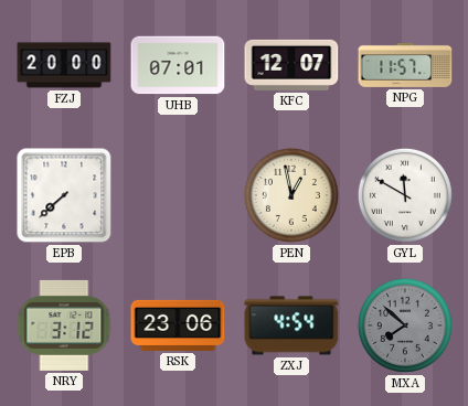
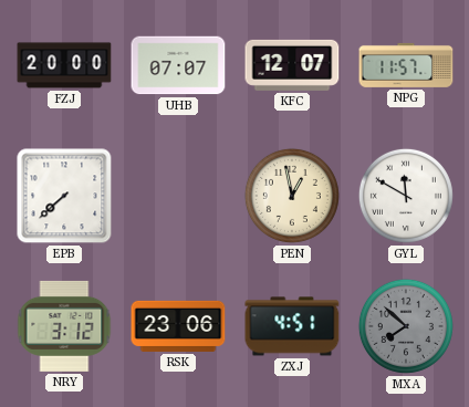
UHB: 07:01 -> 07:07 (178, 65)
ZXJ: 4:54 -> 4:51 (292, 326)
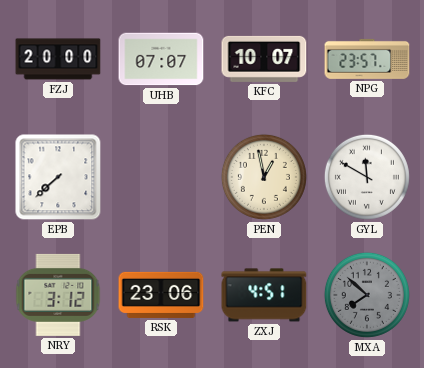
KFC: 12:07 -> 10:07 (264, 59)
NPG: 11:57 -> 23:57 (367, 59)
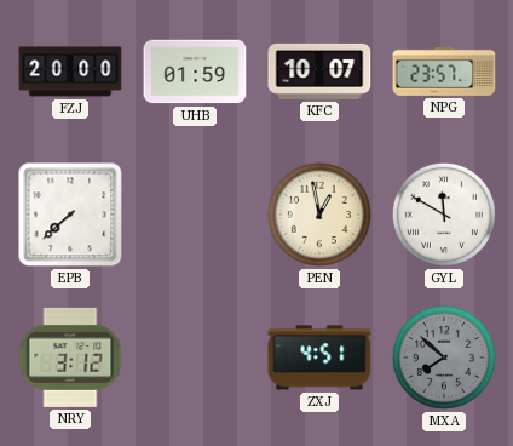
UHB: 07:07 -> 01:59 (195, 72)
RSK: 23:06 -> none (161, 295)
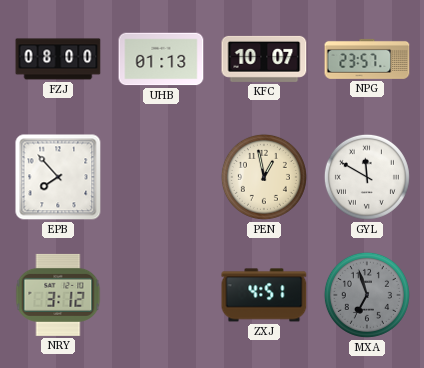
FZJ: 20:00 -> 08:00 (58, 59)
UHB: 01:59 -> 01:13 (161, 59)
EPB: 7:38 -> 7:53 (58, 177)
MXA: 7:52 -> 6:57 (367, 295)
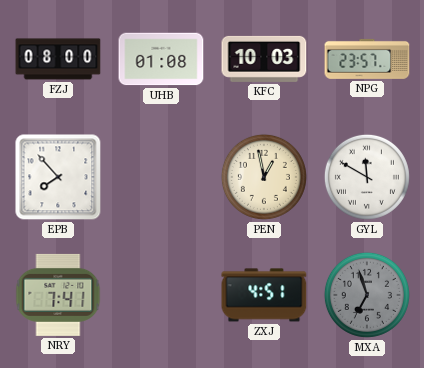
UHB: 01:13 -> 01:08 (161, 59)
KFC: 10:07 -> 10:03 (264, 59)
NRY: 3:12 -> 7:41 (58, 295)
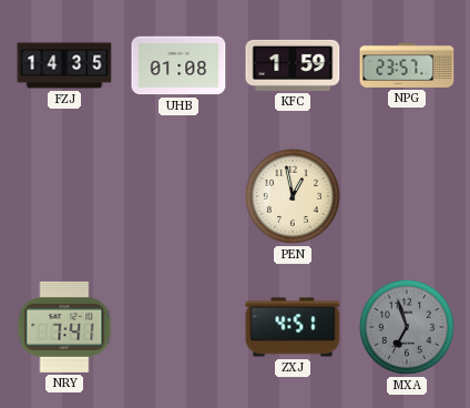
FZJ: 08:00 -> 14:35 (64, 65)
KFC: 10:03 -> 1:59 (293, 65)
EPB: 7:53 -> none (58, 177)
GYL: 11:50 -> none (367, 177)
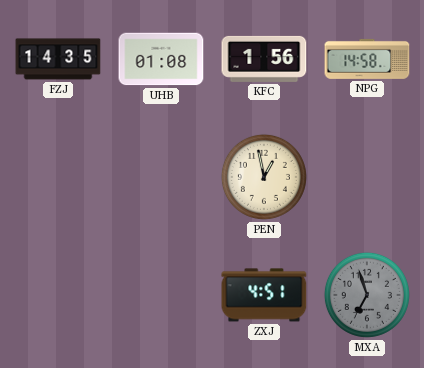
KFC: 1:59 -> 1:56 (264, 59)
NPG: 23:57 -> 14:58 (367, 59)
NRY: 7:41 -> none (64, 327)
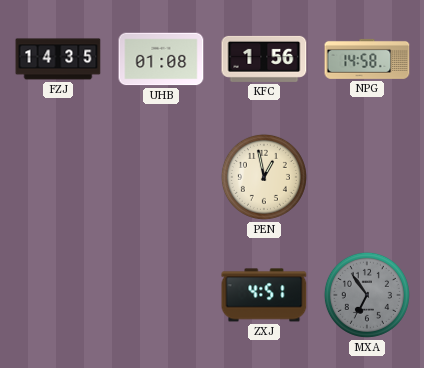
MXA: 6:57 -> 6:54 (367, 295)
